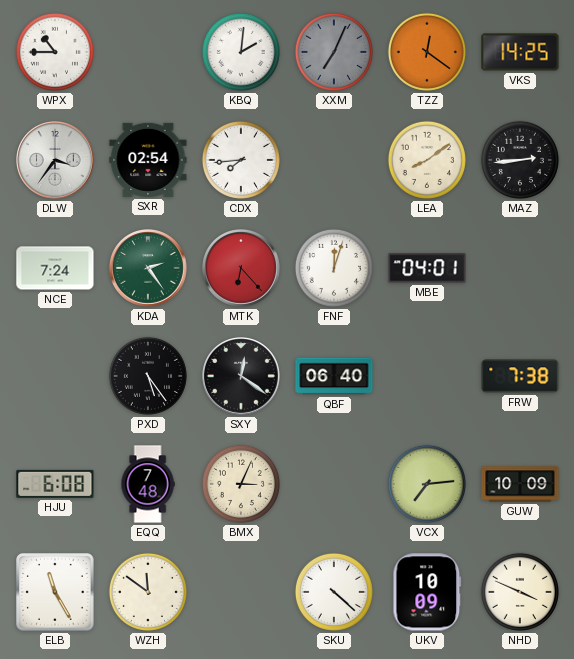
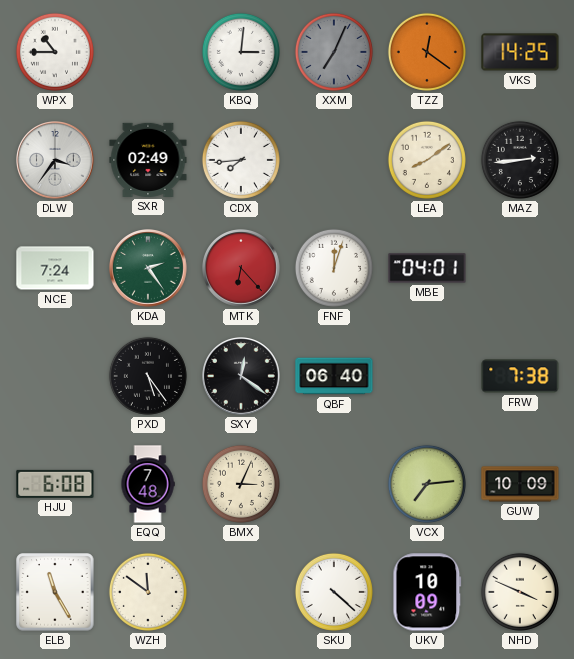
KBQ: 2:01 -> 3:01 (241, 52)
SXR: 02:54 -> 02:49 (148, 160)
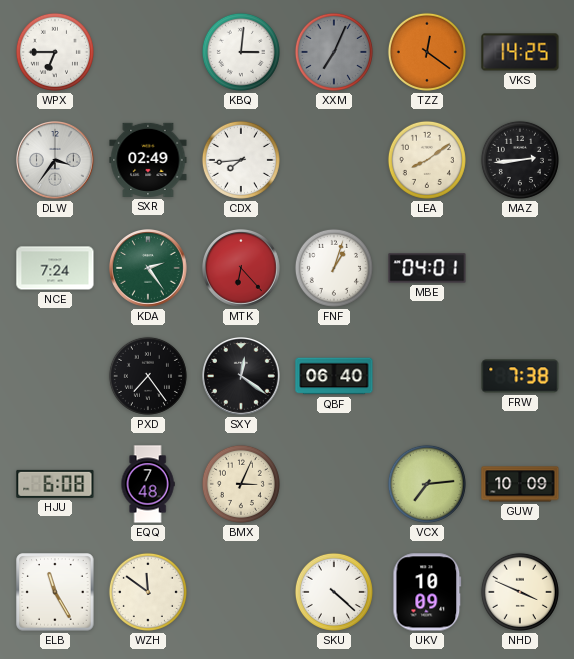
WPX: 10:45 -> 6:45 (55, 52)
FNF: 12:03 -> 1:03 (334, 268)
PXD: 5:24 -> 7:24 (148, 376)
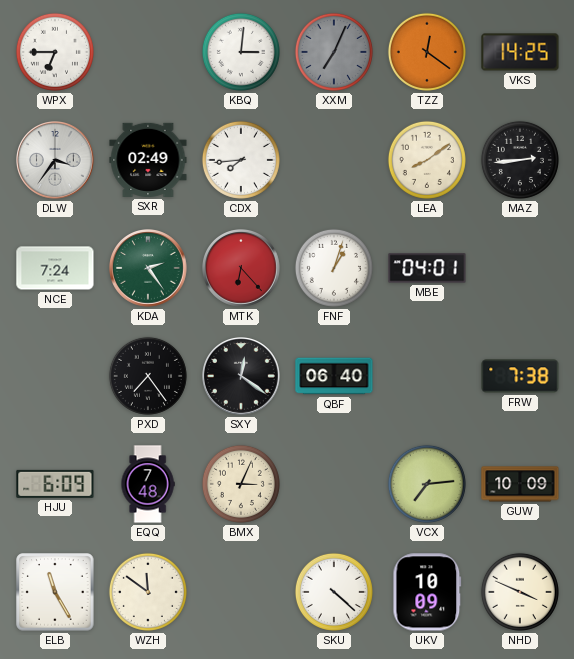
HJU: 6:08 -> 6:09 (55, 484)
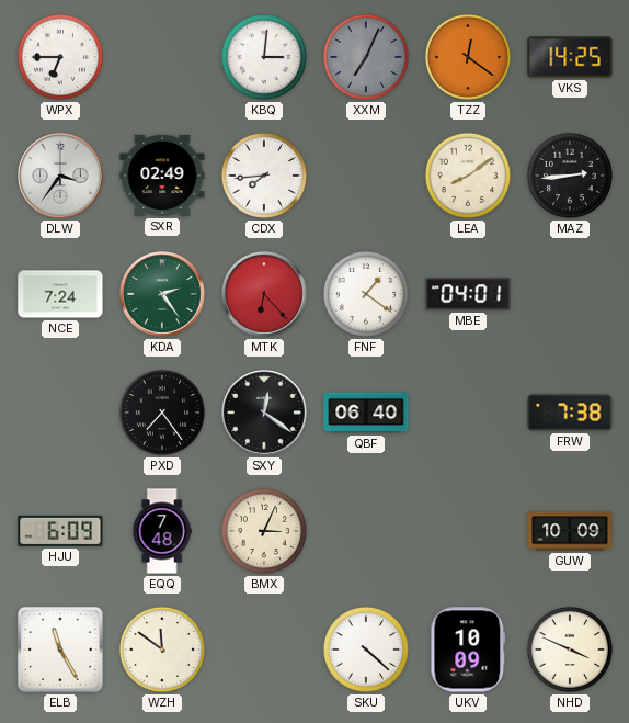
FNF: 1:03 -> 1:21 (366, 294)
VCX: 7:14 -> none (427, 484)
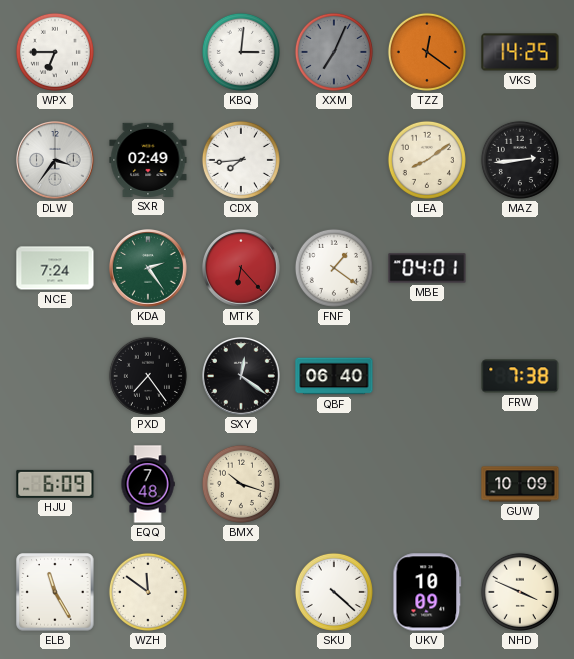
BMX: 3:04 -> 10:18 (241, 484)
